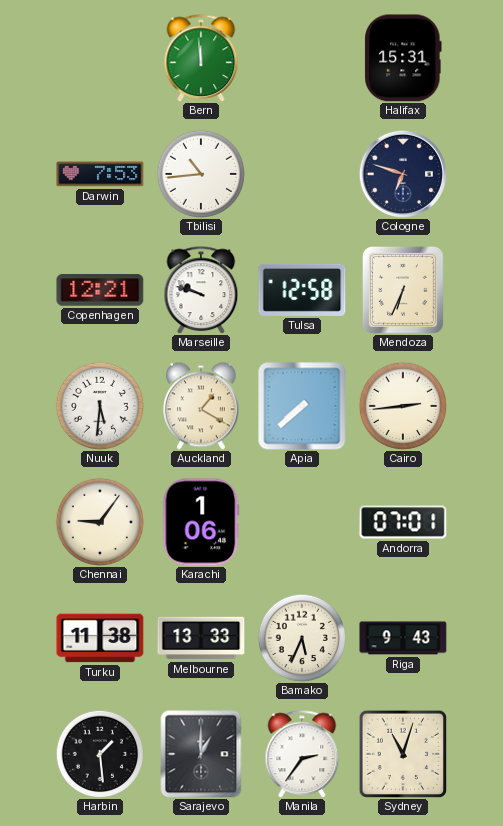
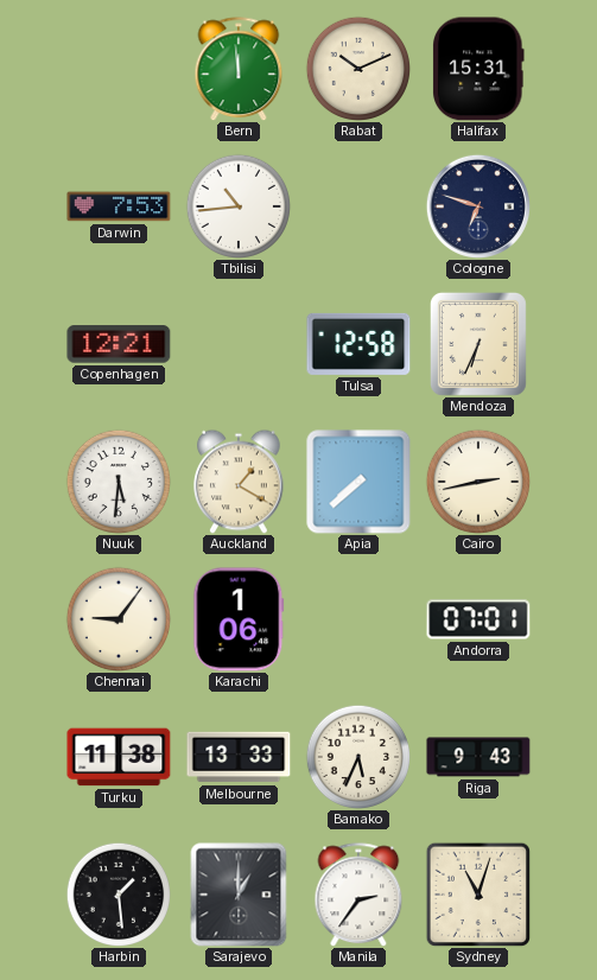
Rabat: none -> 10:11 (357, 68)
Marseille: 9:48 -> none (201, 290)
Cairo: 2:44 -> 2:43 (477, 481)
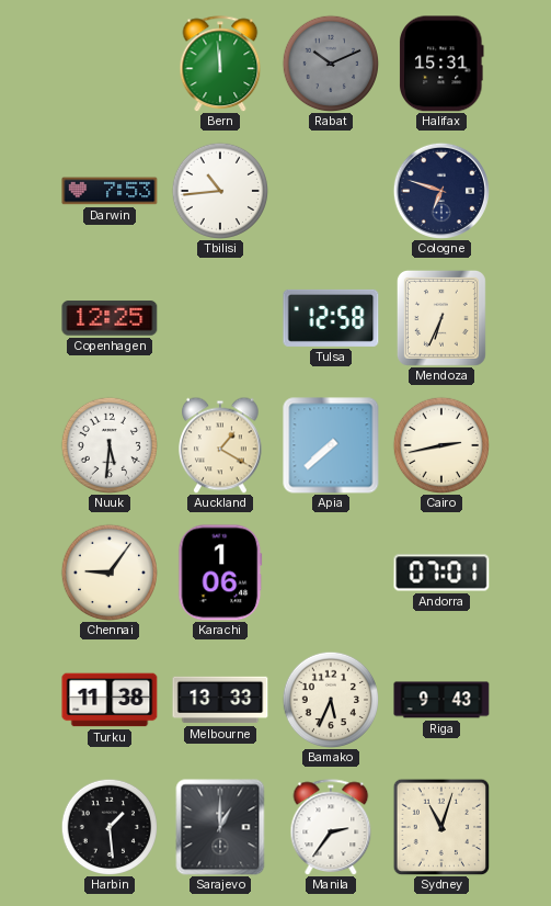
Rabat dial: cream -> grey (330, 63)
Copenhagen: 12:21 -> 12:25 (110, 318)
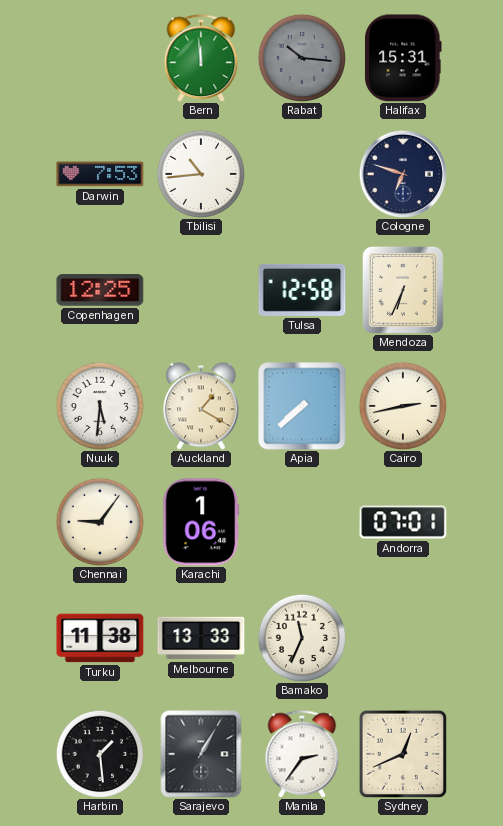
Rabat: 10:11 -> 10:16 (301, 57)
Bamako: 5:34 -> 11:34 (301, 637)
Riga: 9:43 -> none (441, 700)
Sarajevo: 1:00 -> 1:05 (201, 754)
Sydney: 11:03 -> 12:41 (403, 754)
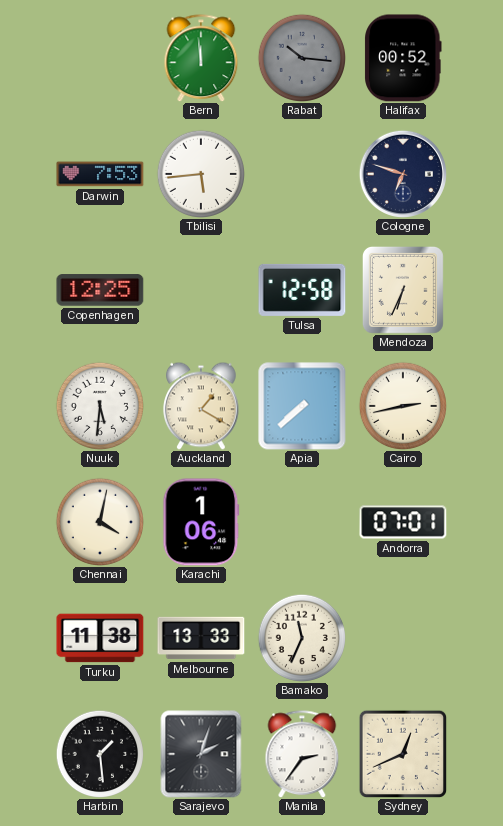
Halifax: 15:31 -> 00:52 (403, 58)
Tbilisi: 10:44 -> 5:44 (200, 173)
Chennai: 9:06 -> 4:02 (99, 521)
Sarajevo: 1:05 -> 2:03 (201, 754)
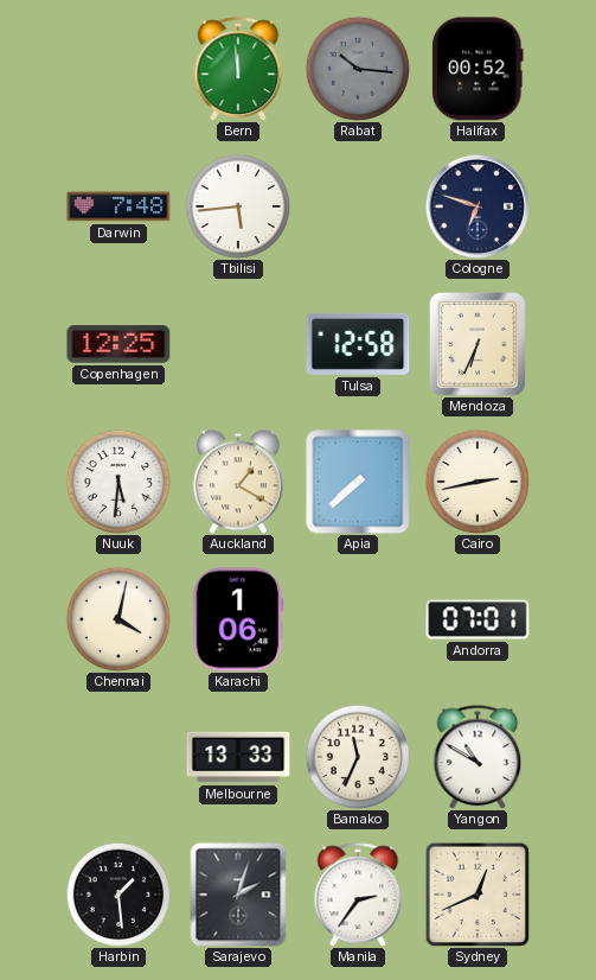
Darwin: 7:53 -> 7:48 (118, 206)
Turku: 11:38 -> none (100, 638)
Yangon: none -> 10:50 (478, 757)
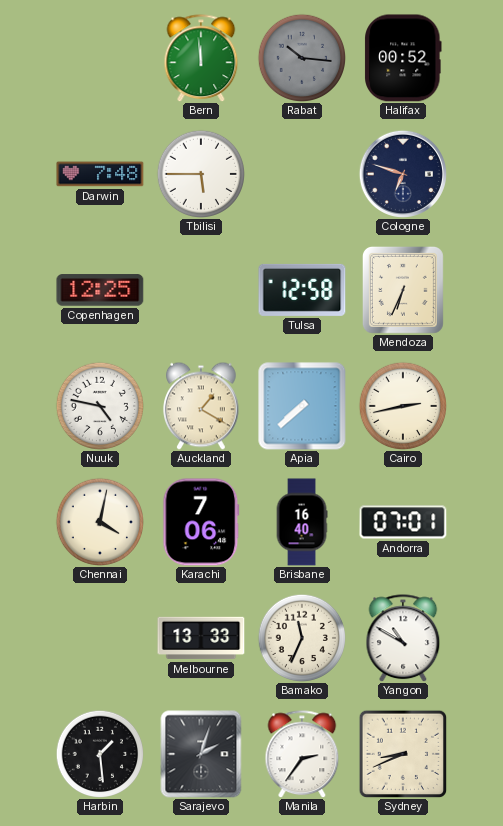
Tbilisi: 5:44 -> 5:45 (200, 173)
Nuuk: 5:31 -> 4:47 (99, 405)
Karachi: 1:06 -> 7:06 (201, 522)
Brisbane: none -> 16:40 (302, 522)
Sydney: 12:41 -> 8:41 (403, 754)
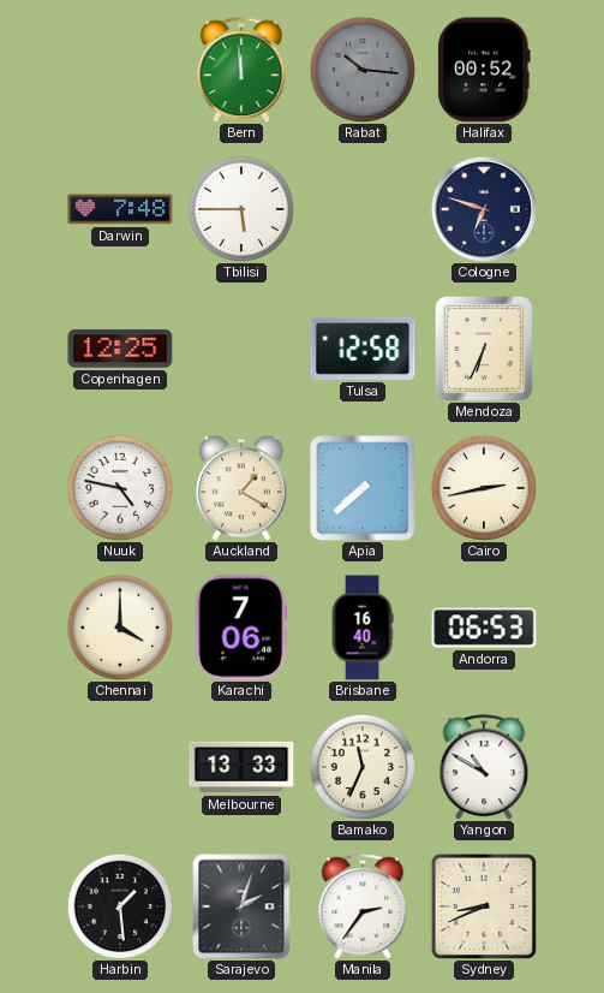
Chennai: 4:02 -> 4:00 (119, 626)
Andorra: 07:01 -> 06:53 (484, 628)
